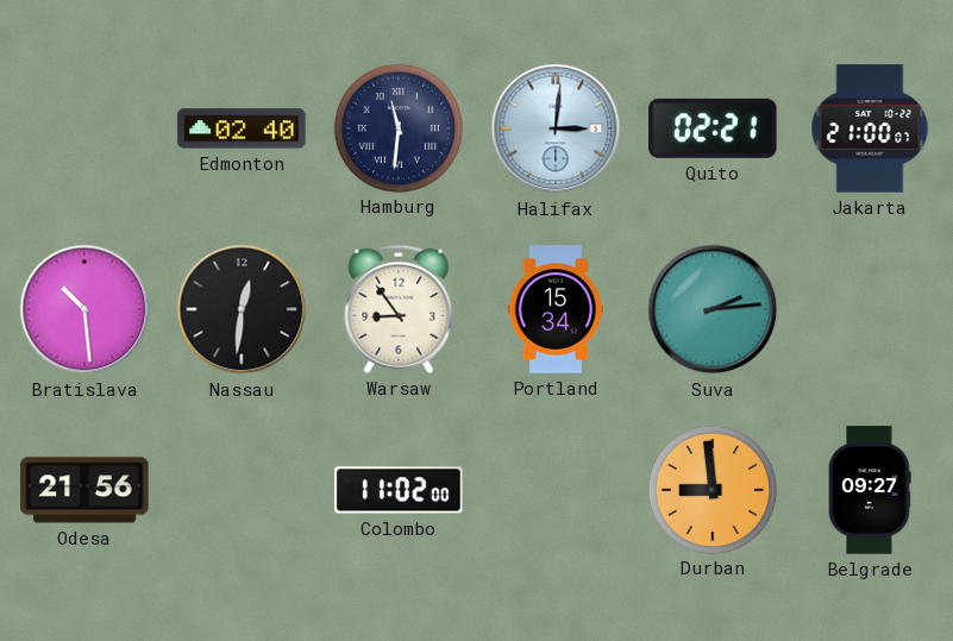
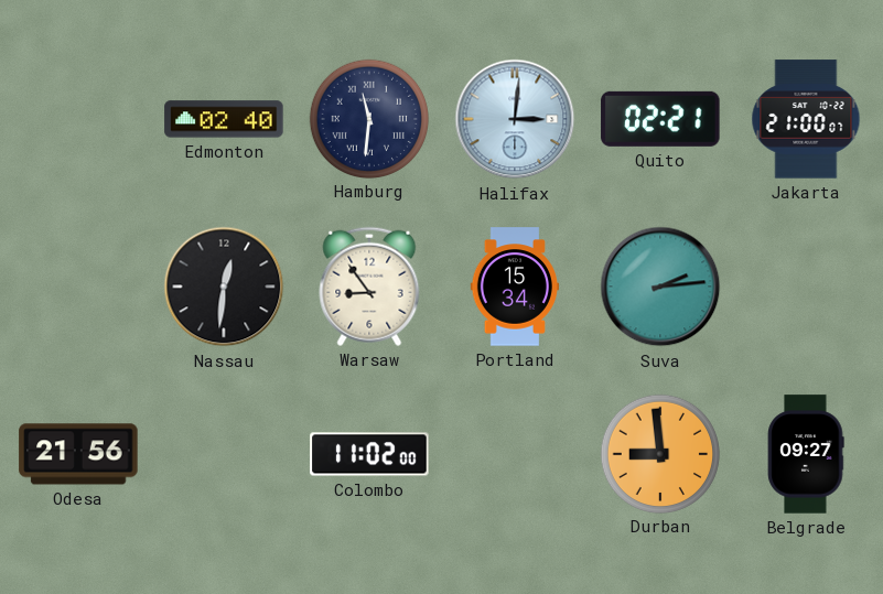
Bratislava: 10:29 -> none (84, 309)
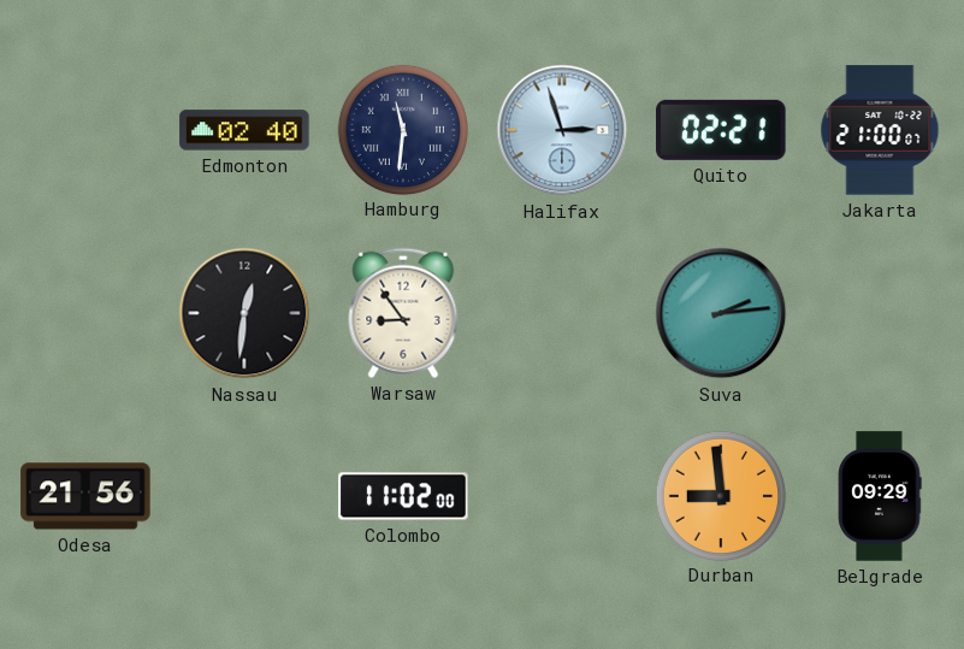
Halifax: 3:01 -> 2:57 (562, 130)
Portland: 15:34 -> none (514, 287)
Belgrade: 09:27 -> 09:29 (880, 496)
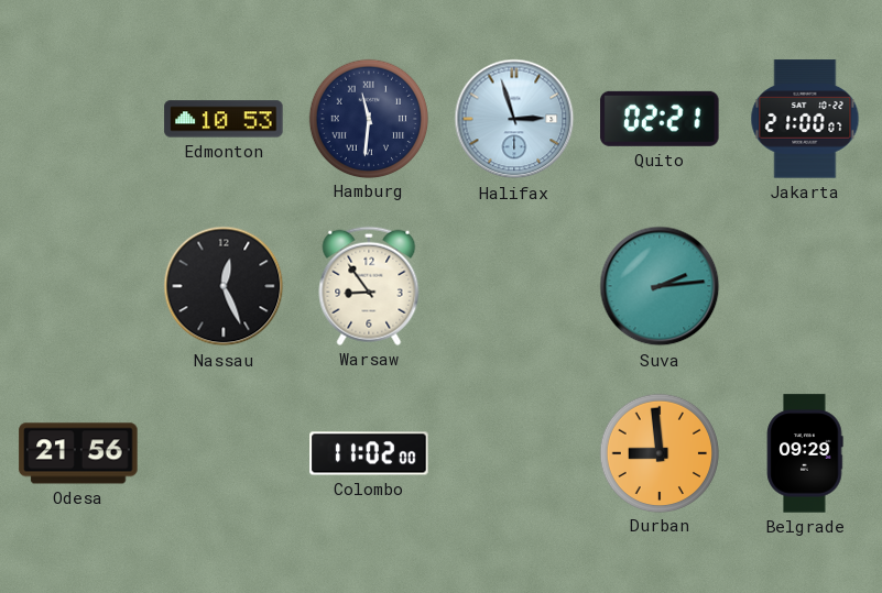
Edmonton: 02:40 -> 10:53 (224, 119)
Nassau: 12:31 -> 12:26 (224, 286)
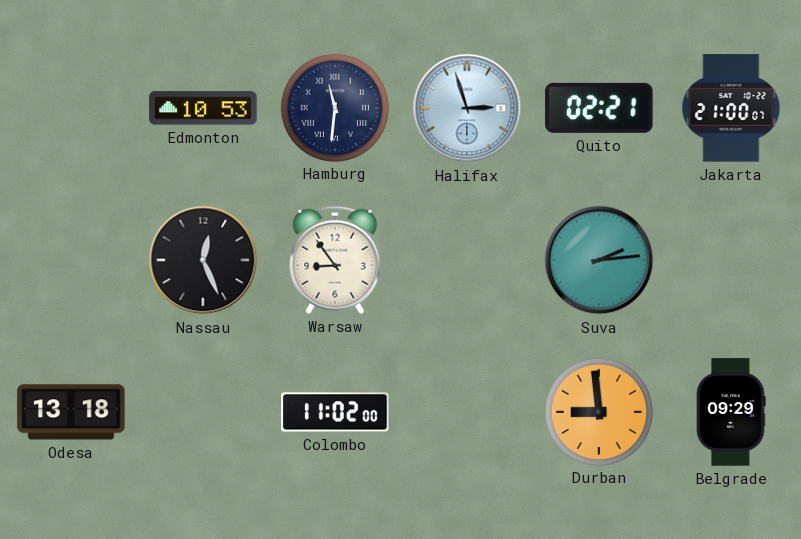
Odesa: 21:56 -> 13:18 (71, 412)
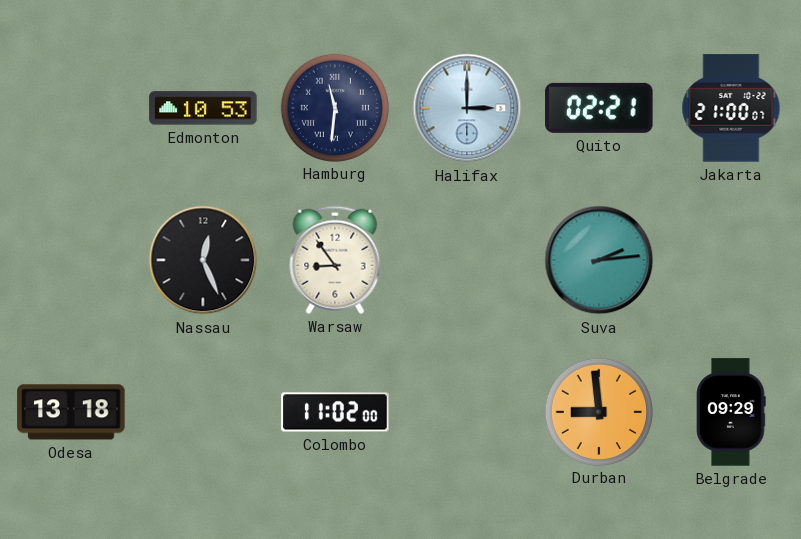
Halifax: 2:57 -> 3:00 (467, 108)
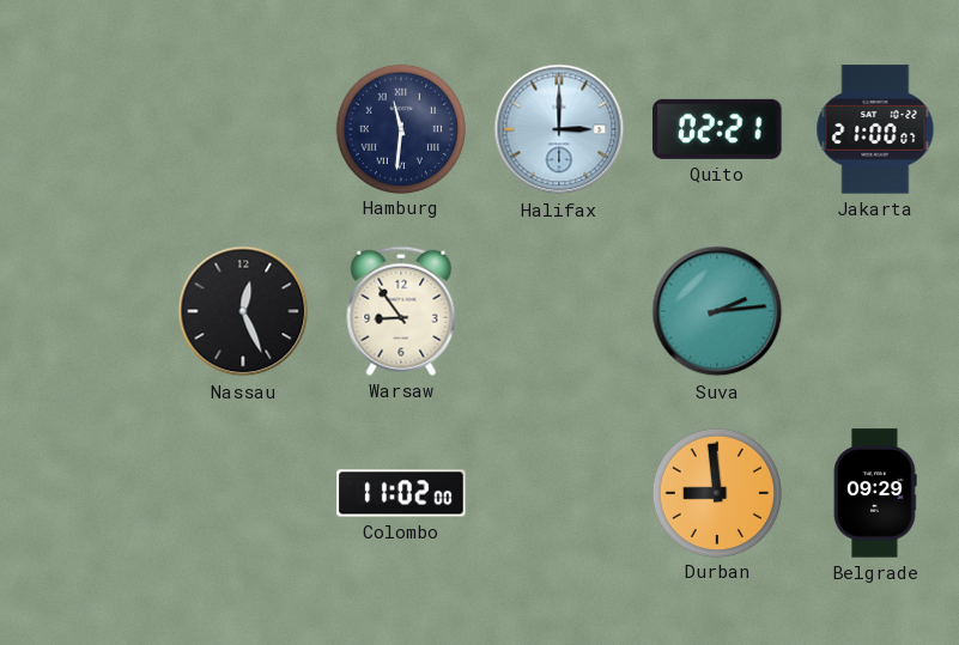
Edmonton: 10:53 -> none (203, 108)
Odesa: 13:18 -> none (71, 412)
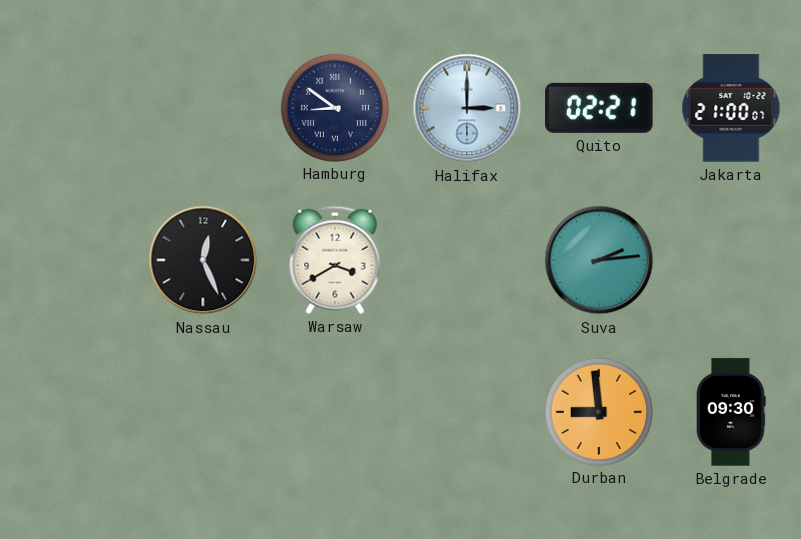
Hamburg: 11:31 -> 8:51 (334, 107)
Warsaw: 8:54 -> 3:40 (335, 260)
Colombo: 11:02 -> none (401, 493)
Belgrade: 09:29 -> 09:30 (731, 412)
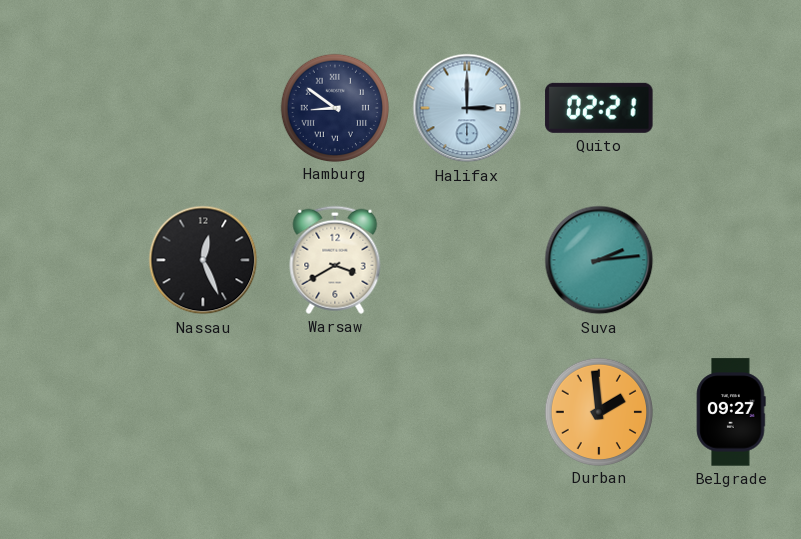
Jakarta: 21:00 -> none (731, 108)
Durban: 8:59 -> 1:59 (598, 411)
Belgrade: 09:30 -> 09:27 (731, 412)
